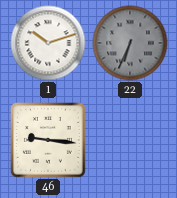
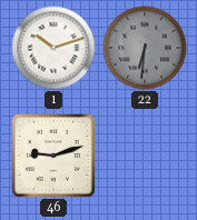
22: 6:34 -> 6:31 (145, 48)
46: 9:16 -> 9:12 (53, 156)
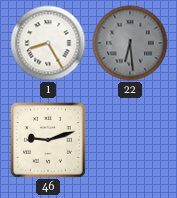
1: 10:12 -> 8:25 (48, 43)
22: 6:31 -> 6:29 (130, 43)
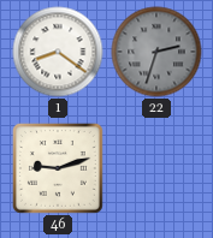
1: 8:25 -> 8:21 (58, 52)
22: 6:29 -> 2:33 (156, 52)
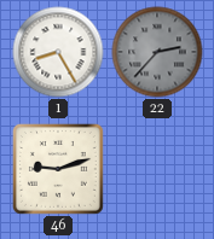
1: 8:21 -> 8:25 (58, 52)
22: 2:33 -> 2:37 (157, 52)
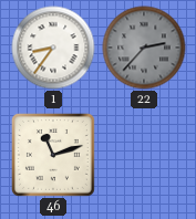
1: 8:25 -> 8:36 (53, 48)
46: 9:12 -> 11:12 (53, 155)
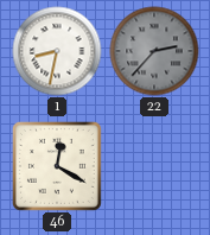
1: 8:36 -> 8:32 (57, 51)
46: 11:12 -> 12:20 (57, 166)
